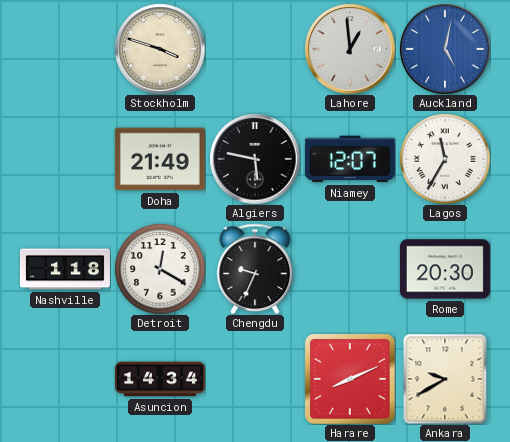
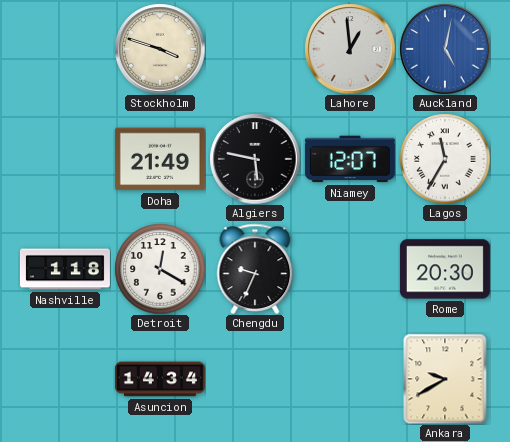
Harare: 8:11 -> none (350, 379)
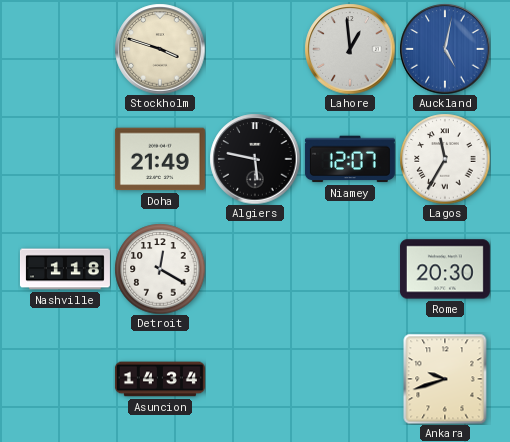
Chengdu: 9:34 -> none (255, 269)
Ankara: 9:40 -> 9:42 (445, 379)
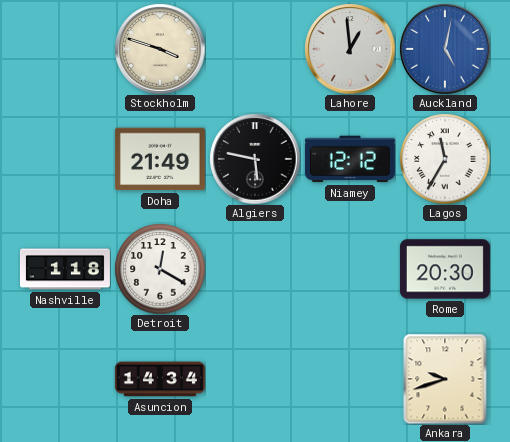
Niamey: 12:07 -> 12:12 (350, 159)
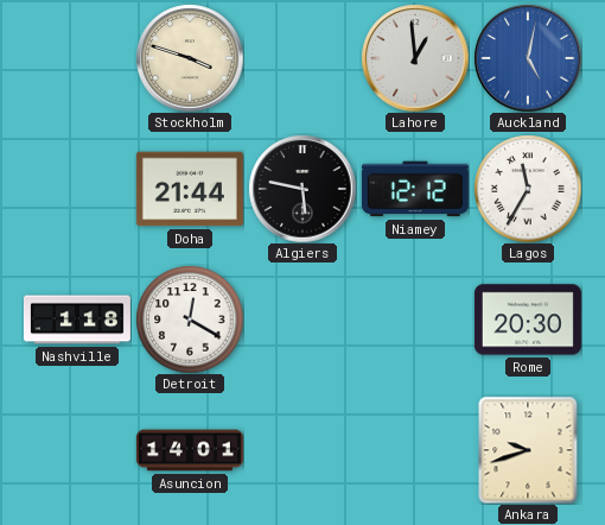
Doha: 21:49 -> 21:44 (190, 189)
Asuncion: 14:34 -> 14:01 (190, 450)
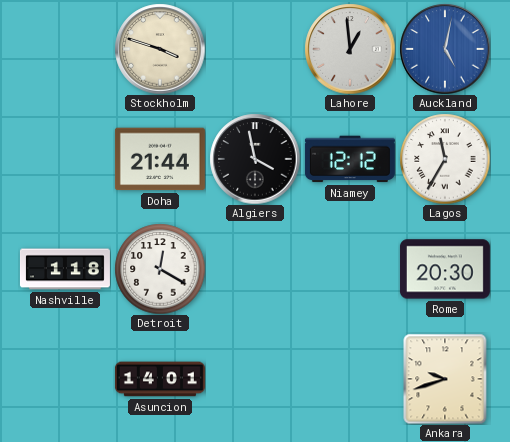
Algiers: 5:47 -> 3:58 (255, 159)
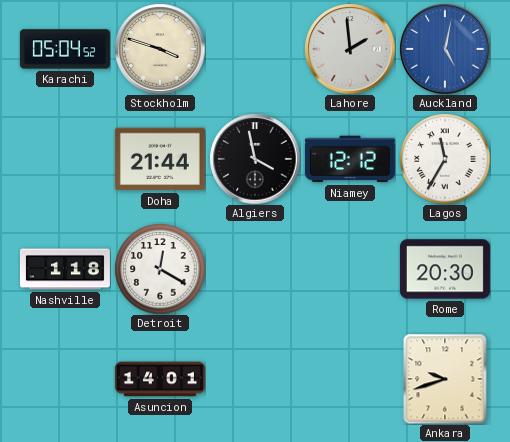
Karachi: none -> 05:04 (65, 49)
Lahore: 12:59 -> 1:59 (350, 49)
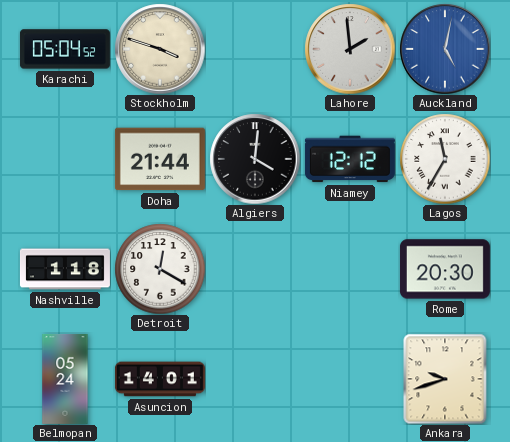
Algiers: 3:58 -> 4:01 (255, 159)
Belmopan: none -> 05:24 (65, 379)
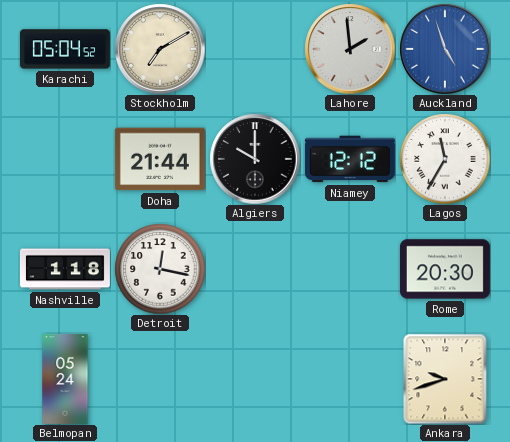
Stockholm: 3:48 -> 7:10 (160, 49)
Auckland: 5:02 -> 4:57 (445, 49)
Algiers: 4:01 -> 10:00 (255, 159)
Detroit: 12:20 -> 12:17 (160, 269)
Asuncion: 14:01 -> none (160, 379)
